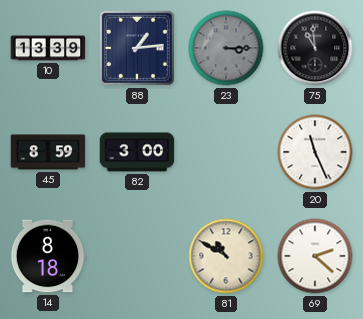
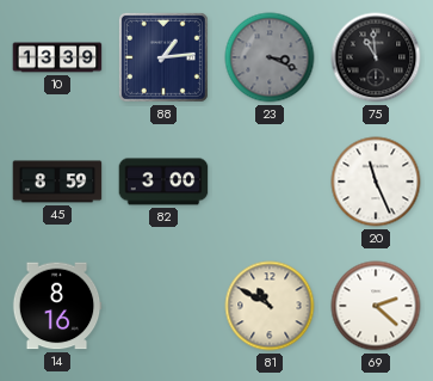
23: 3:15 -> 3:19 (270, 57)
14: 8:18 -> 8:16 (57, 306)
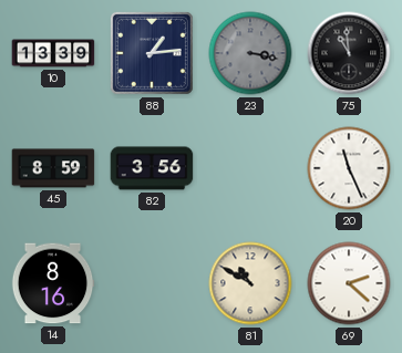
23: 3:19 -> 3:17 (250, 53)
82: 3:00 -> 3:56 (152, 168)
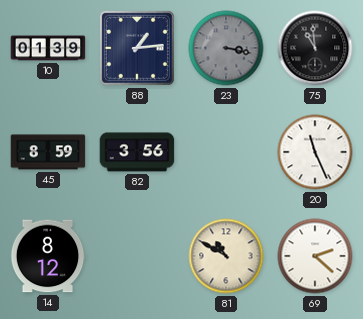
10: 13:39 -> 01:39 (48, 48)
14: 8:16 -> 8:12 (48, 256)
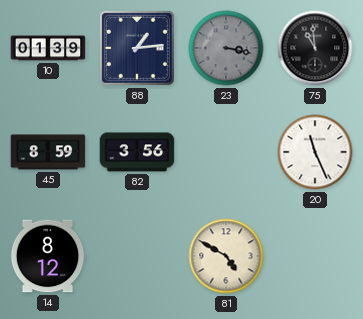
81: 10:50 -> 4:50 (226, 256)
69: 2:22 -> none (315, 256)
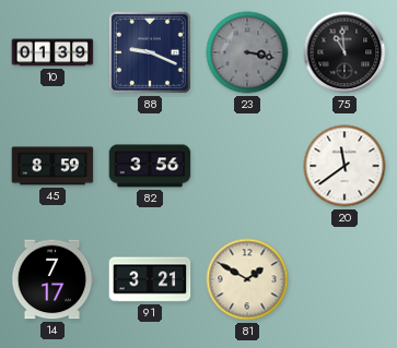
88: 1:14 -> 9:19 (150, 52)
20: 11:26 -> 11:39 (345, 166)
14: 8:12 -> 7:17 (52, 279)
91: none -> 3:21 (150, 279)
81: 4:50 -> 1:50 (247, 279)
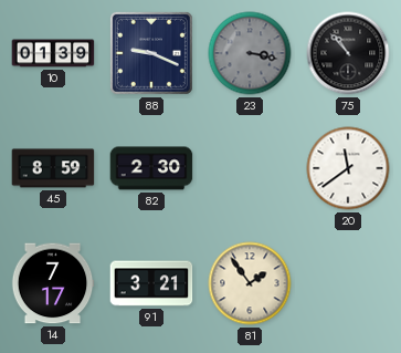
75: 10:59 -> 10:53 (348, 53)
82: 3:56 -> 2:30 (151, 168)
81: 1:50 -> 1:54 (250, 283)
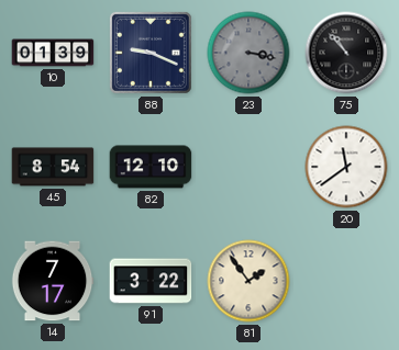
45: 8:59 -> 8:54 (53, 167)
82: 2:30 -> 12:10 (151, 167)
91: 3:21 -> 3:22 (151, 281)
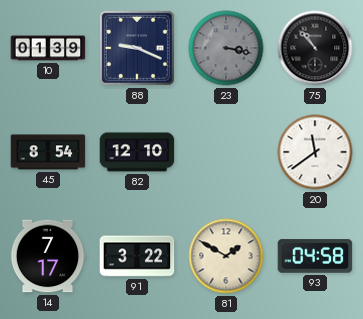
81: 1:54 -> 1:50 (226, 256)
93: none -> 04:58 (315, 256)
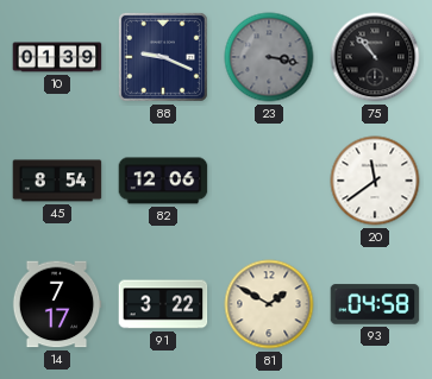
82: 12:10 -> 12:06 (163, 181)
